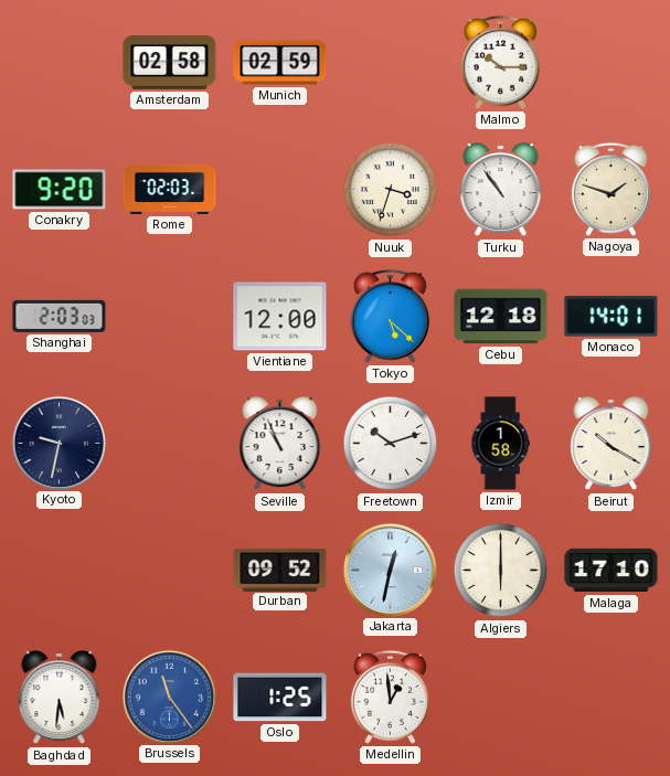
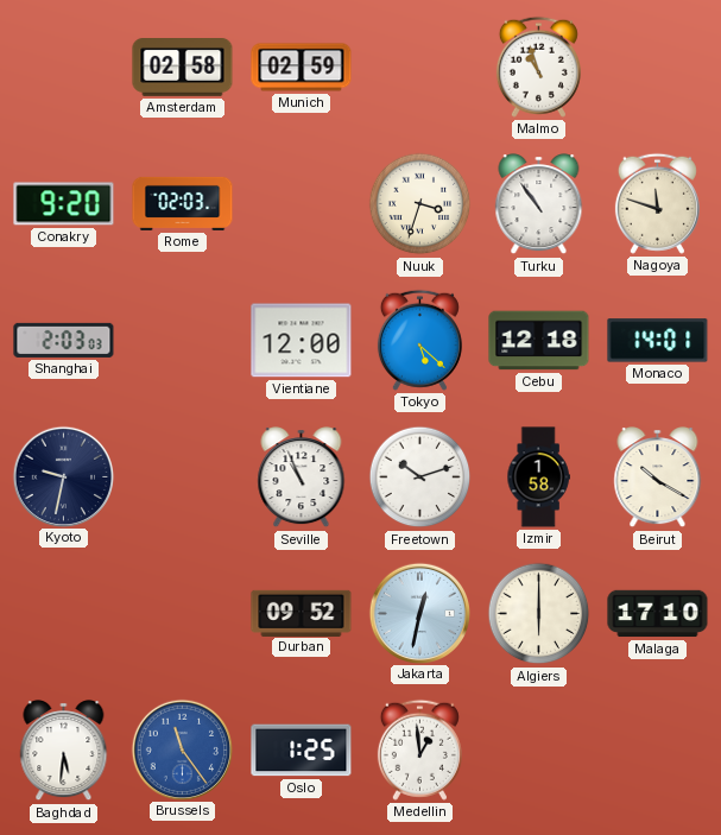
Malmo: 10:15 -> 10:57 (538, 67)
Nagoya: 1:48 -> 11:48 (657, 203)
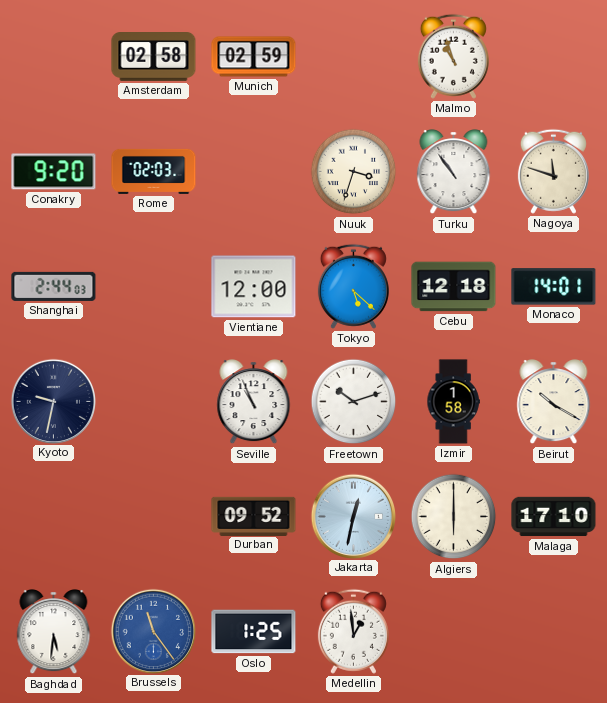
Shanghai: 2:03 -> 2:44 (54, 286)
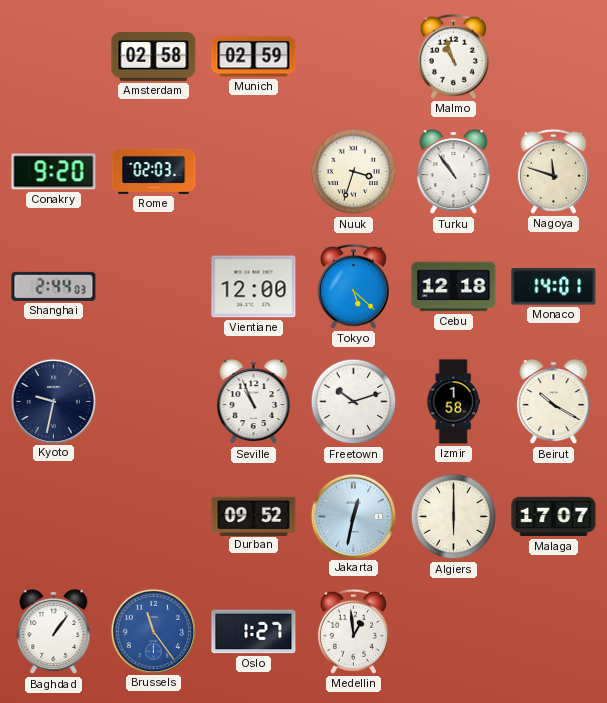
Malaga: 17:10 -> 17:07 (554, 517)
Baghdad: 5:31 -> 1:06 (54, 632)
Oslo: 1:25 -> 1:27 (254, 632)
